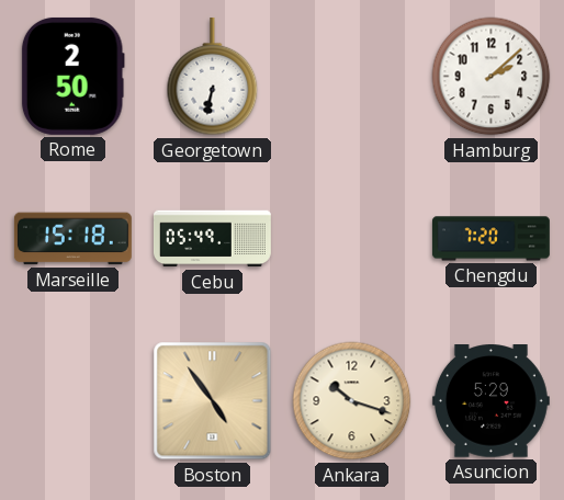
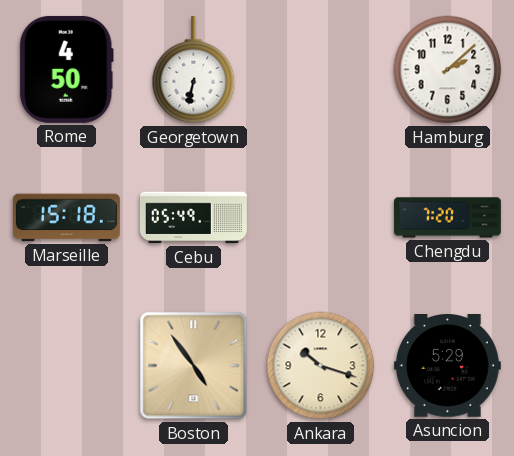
Rome: 2:50 -> 4:50 (66, 69)
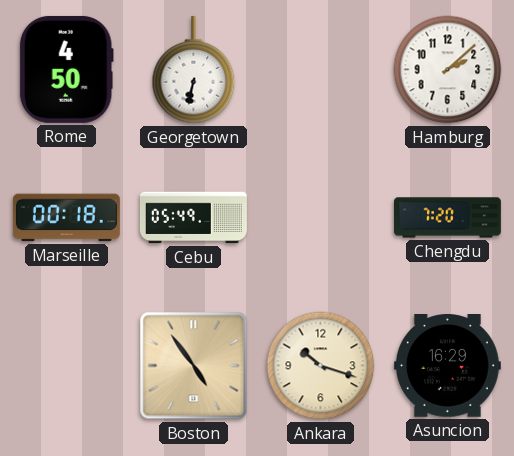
Marseille: 15:18 -> 00:18 (66, 218)
Asuncion: 5:29 -> 16:29 (447, 366)
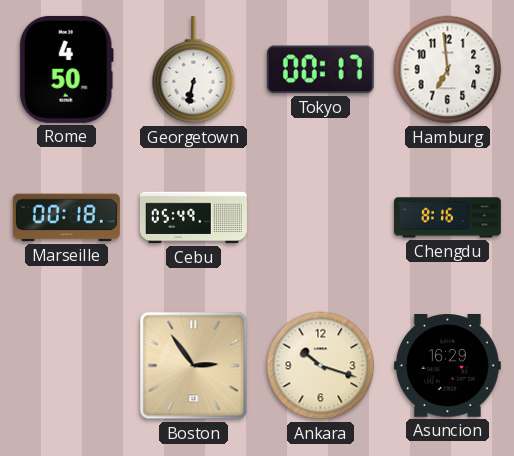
Tokyo: none -> 00:17 (320, 70)
Hamburg: 2:08 -> 6:59 (448, 70)
Chengdu: 7:20 -> 8:16 (447, 218)
Boston: 4:54 -> 2:54 (194, 366)
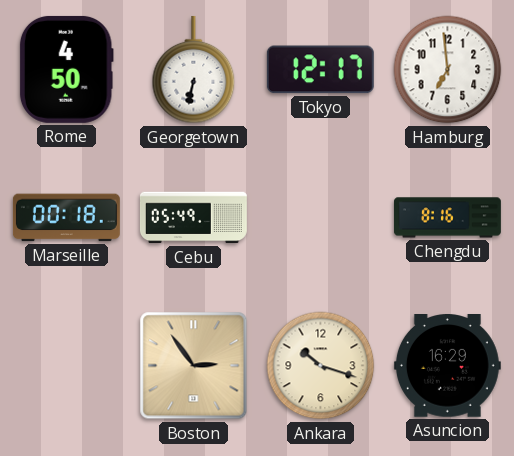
Tokyo: 00:17 -> 12:17 (320, 70)
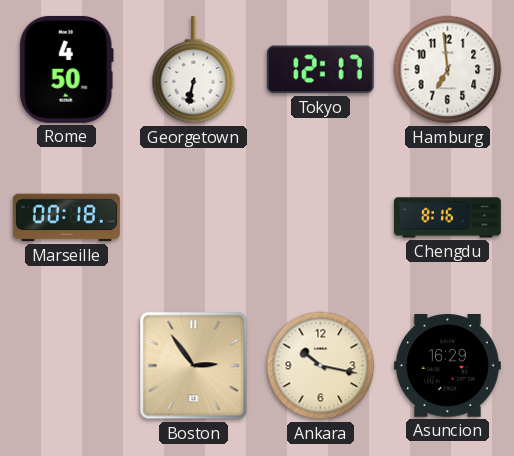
Cebu: 05:49 -> none (193, 218)
Ankara: 10:18 -> 10:17 (321, 366)
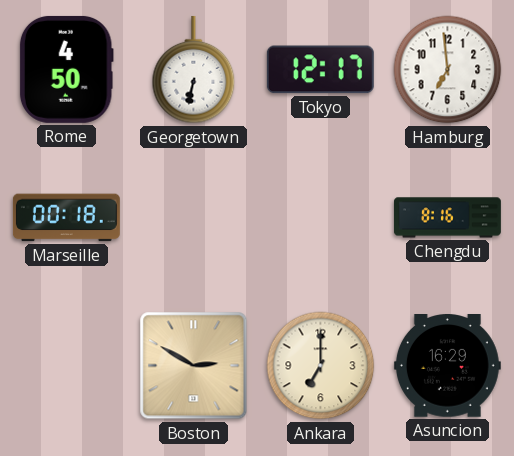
Boston: 2:54 -> 2:50 (194, 366)
Ankara: 10:17 -> 7:00 (321, 366)
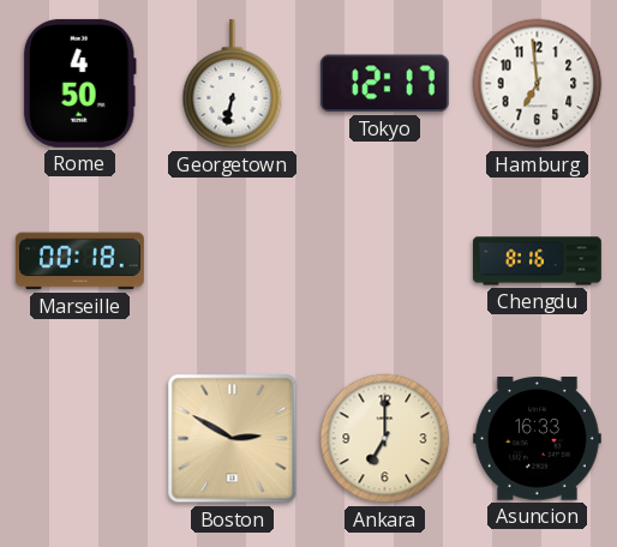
Asuncion: 16:29 -> 16:33 (537, 439)
